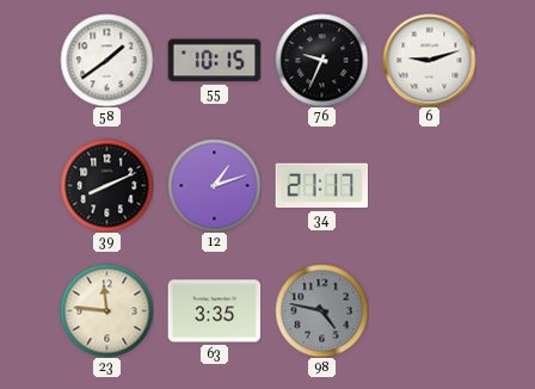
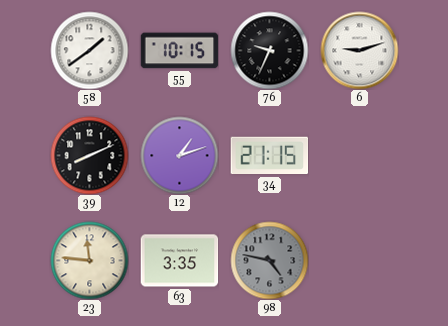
34: 21:17 -> 21:15 (269, 156)
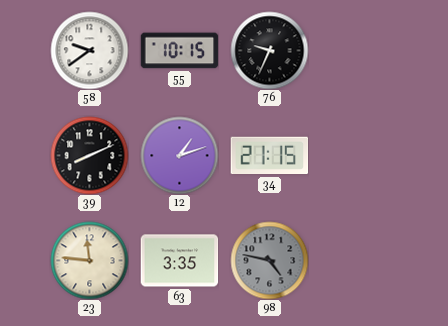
58: 1:39 -> 9:39 (89, 50)
6: 9:12 -> none (359, 50)
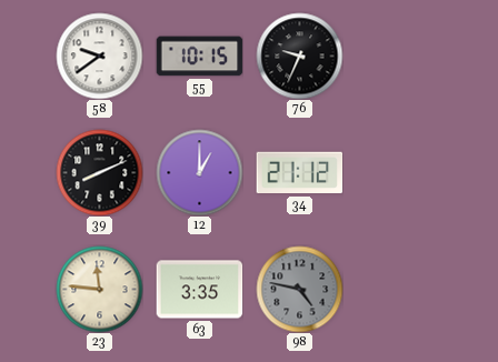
12: 1:12 -> 1:00 (199, 172)
34: 21:15 -> 21:12 (299, 173)
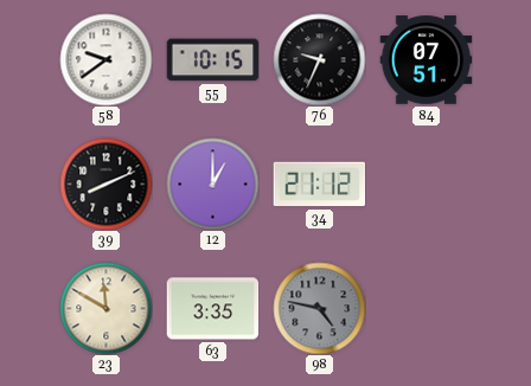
84: none -> 07:51 (426, 60)
23: 11:46 -> 11:50 (105, 308)
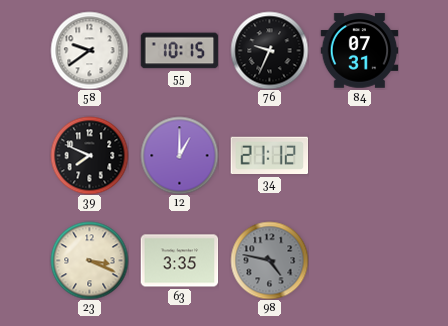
84: 07:51 -> 07:31 (359, 51)
39: 8:11 -> 7:49 (89, 155)
23: 11:50 -> 3:19 (89, 260)
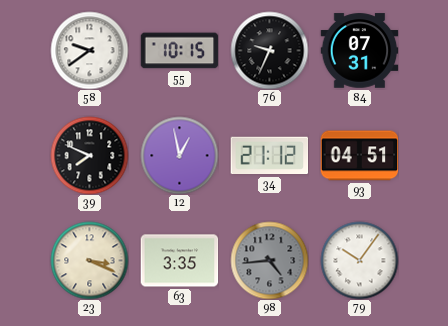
12: 1:00 -> 12:58 (179, 155)
93: none -> 04:51 (359, 156)
98: 4:47 -> 4:44 (269, 260)
79: none -> 10:06 (359, 260)
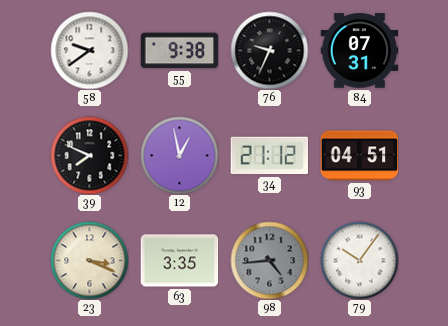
55: 10:15 -> 9:38 (179, 51)
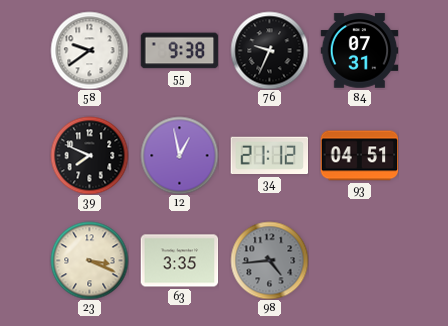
79: 10:06 -> none (359, 260)
